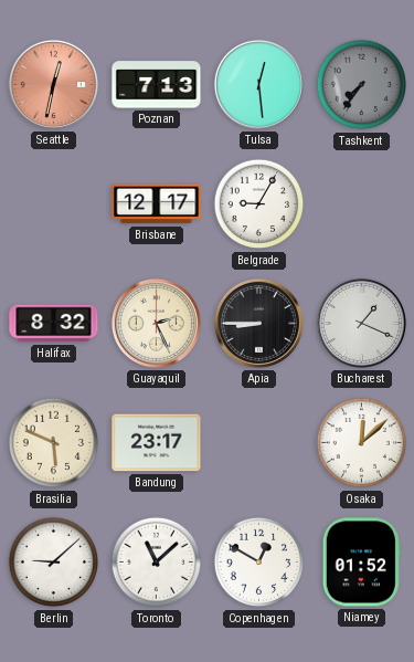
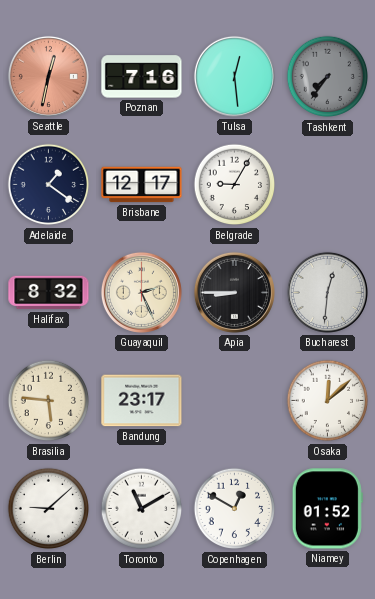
Poznan: 7:13 -> 7:16 (142, 77)
Adelaide: none -> 1:21 (49, 185)
Bucharest: 1:19 -> 12:31 (327, 292)
Brasilia: 5:49 -> 5:46 (49, 401)
Toronto: 11:08 -> 11:10 (142, 509)
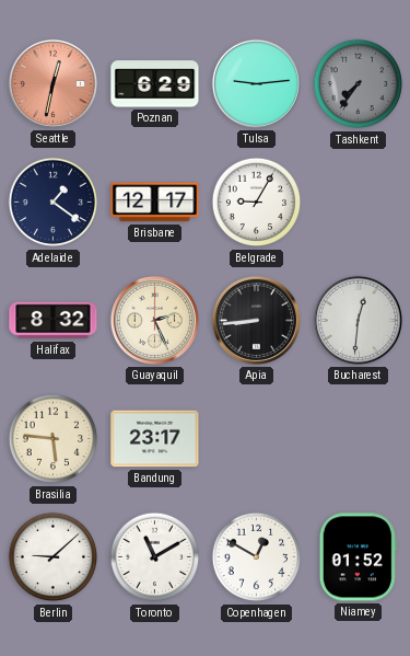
Poznan: 7:16 -> 6:29 (155, 84)
Tulsa: 12:29 -> 9:14 (256, 83)
Apia: 8:45 -> 8:44 (256, 320)
Osaka: 12:08 -> none (328, 401)
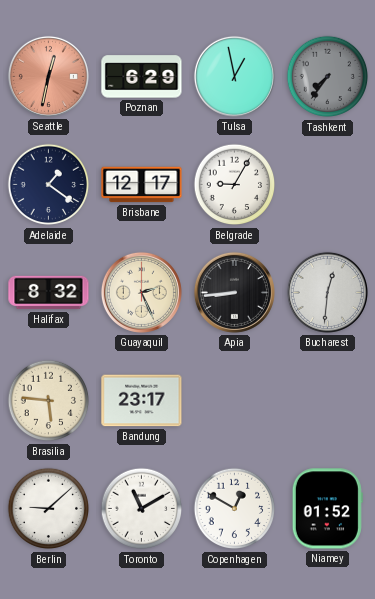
Tulsa: 9:14 -> 12:58 (234, 76)
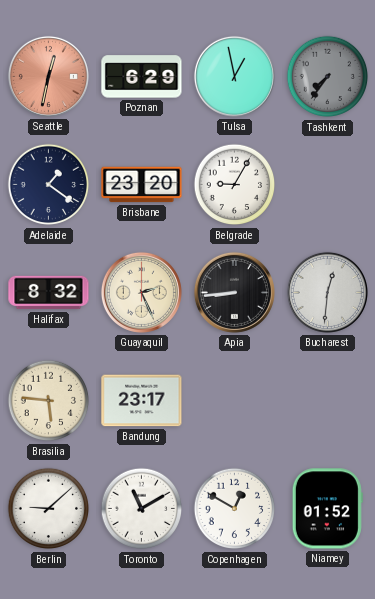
Brisbane: 12:17 -> 23:20 (142, 185)
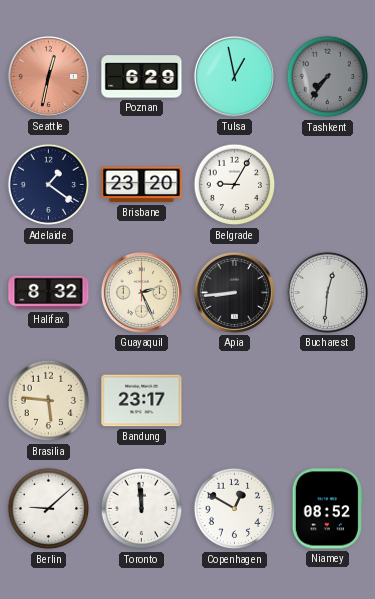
Toronto: 11:10 -> 11:59 (142, 509)
Niamey: 01:52 -> 08:52 (327, 509)
